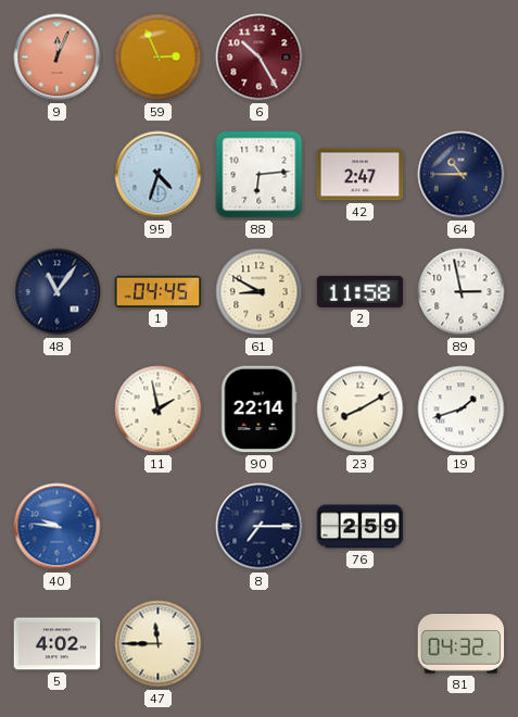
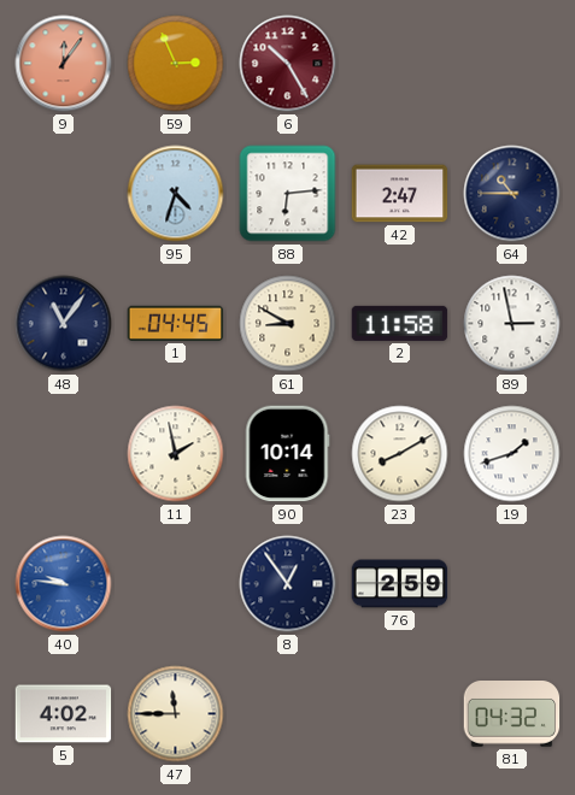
9: 12:04 -> 12:06 (64, 64)
90: 22:14 -> 10:14 (287, 454)
8: 7:15 -> 12:54 (288, 584)
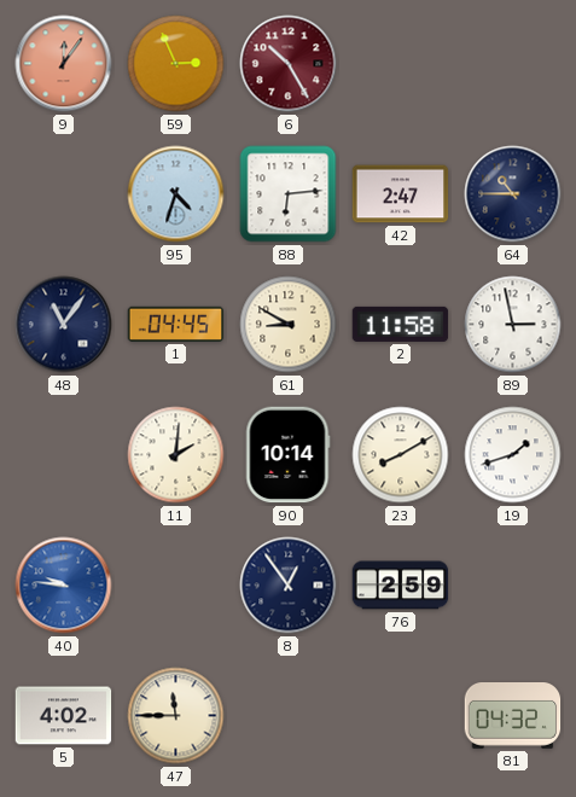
11: 1:58 -> 2:01 (176, 455)
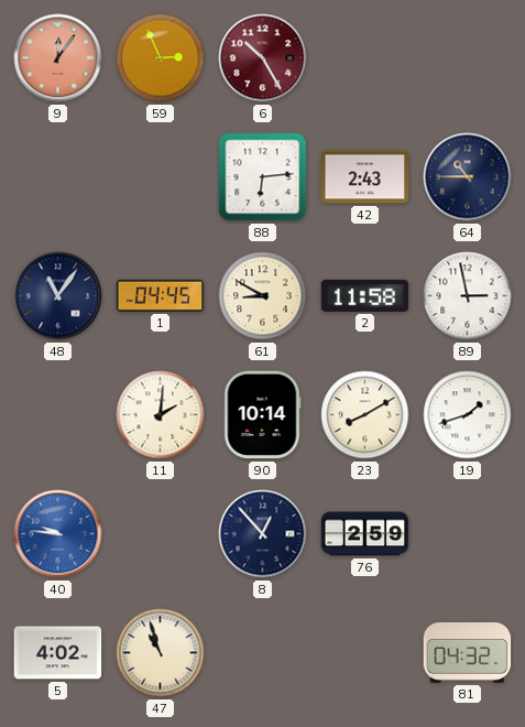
95: 4:33 -> none (176, 194)
42: 2:47 -> 2:43 (365, 177)
8: 12:54 -> 12:53 (263, 534)
47: 11:45 -> 10:57 (161, 653)
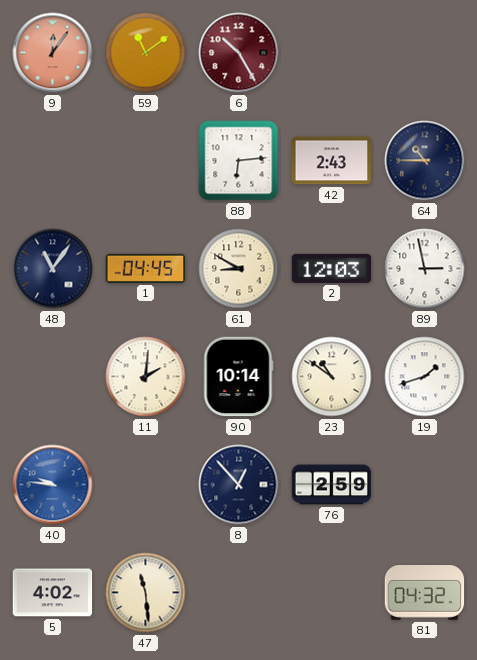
59: 2:56 -> 11:09 (146, 53)
2: 11:58 -> 12:03 (332, 268)
23: 8:10 -> 10:51 (332, 377)
47: 10:57 -> 11:29 (146, 593)
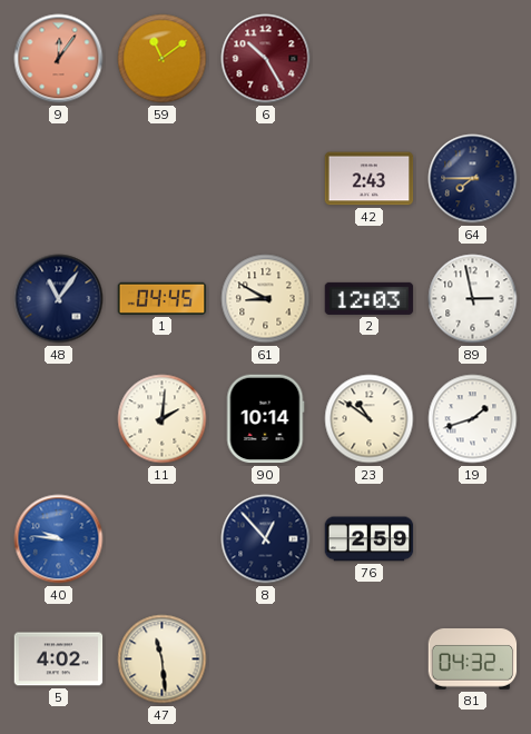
88: 6:14 -> none (239, 161)
64: 10:45 -> 7:45 (473, 179)
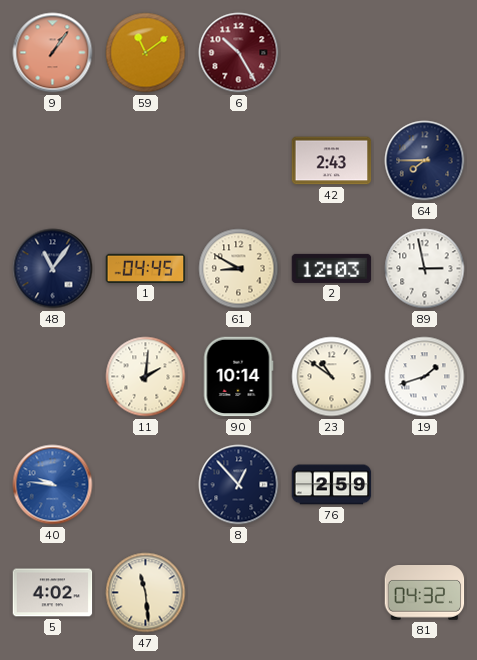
9: 12:06 -> 1:06 (53, 53)
